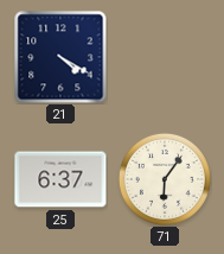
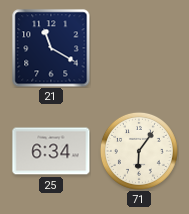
21: 4:20 -> 11:20 (51, 48)
25: 6:37 -> 6:34 (51, 151)
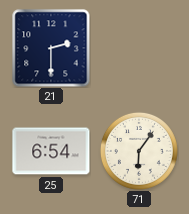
21: 11:20 -> 2:30 (51, 48)
25: 6:34 -> 6:54 (51, 151)
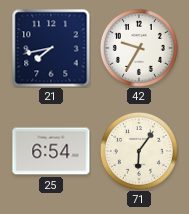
21: 2:30 -> 7:43 (51, 48)
42: none -> 9:35 (139, 48)
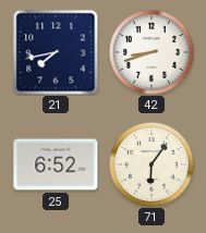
42: 9:35 -> 8:42 (152, 52)
25: 6:54 -> 6:52 (56, 164)
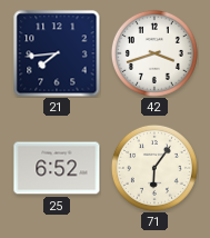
21: 7:43 -> 7:44 (57, 53)
42: 8:42 -> 3:42 (154, 53)
